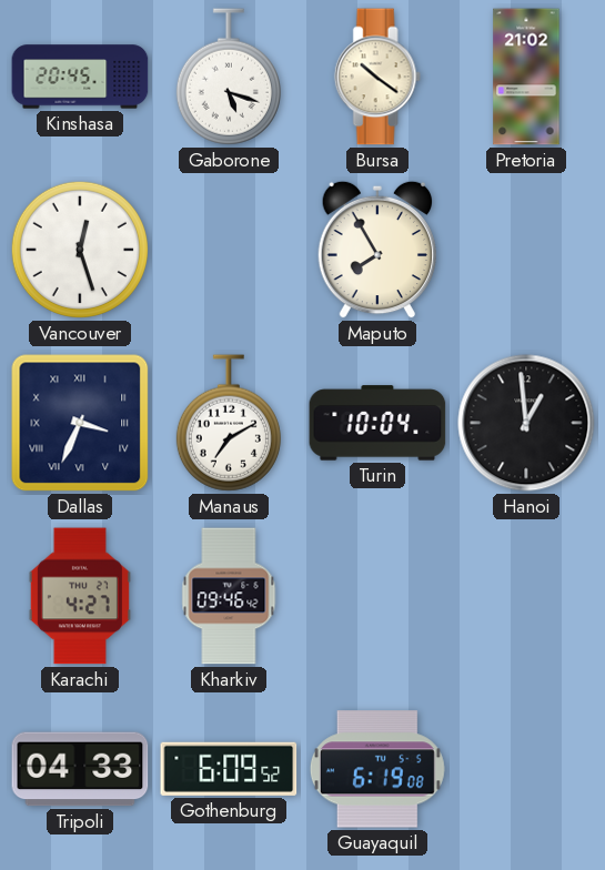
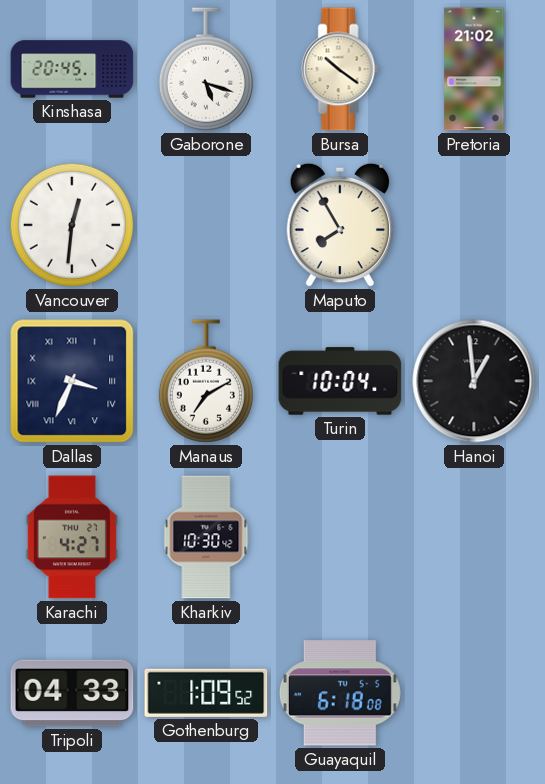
Vancouver: 12:27 -> 12:31 (72, 225)
Kharkiv: 09:46 -> 10:30 (206, 537)
Gothenburg: 6:09 -> 1:09 (206, 693)
Guayaquil: 6:19 -> 6:18 (340, 693)
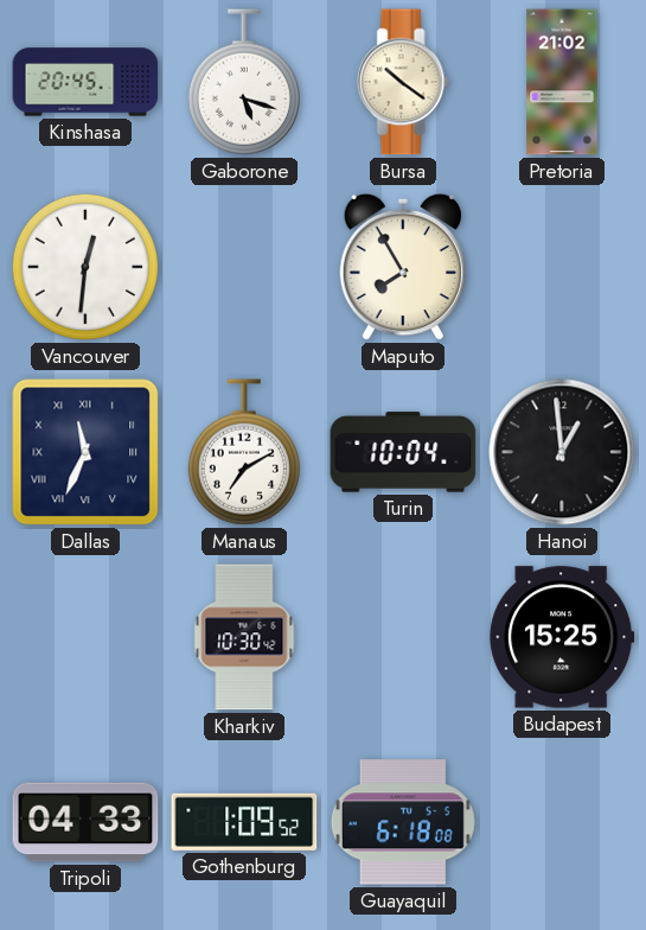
Dallas: 3:34 -> 11:34 (85, 452)
Karachi: 4:27 -> none (72, 537)
Budapest: none -> 15:25 (562, 637)
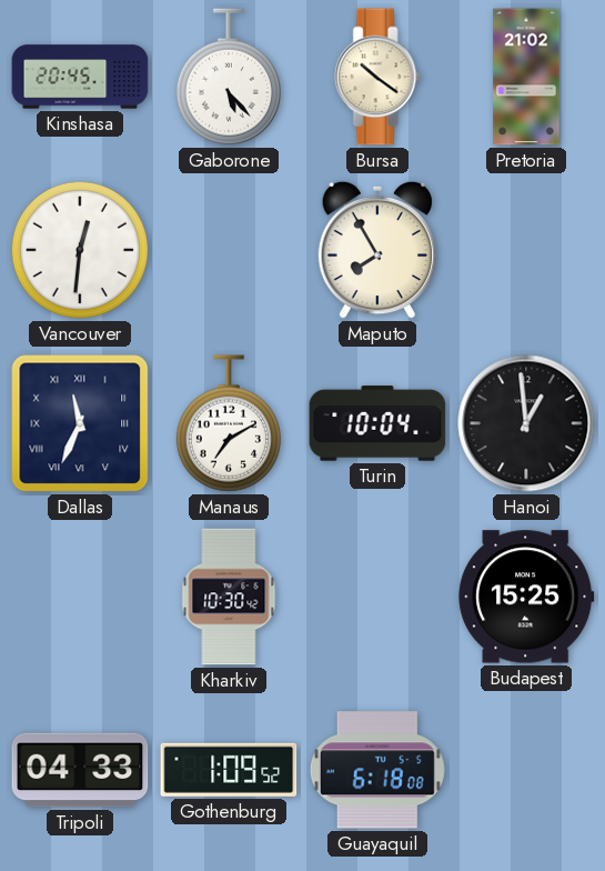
Gaborone: 5:18 -> 5:23 (229, 77)
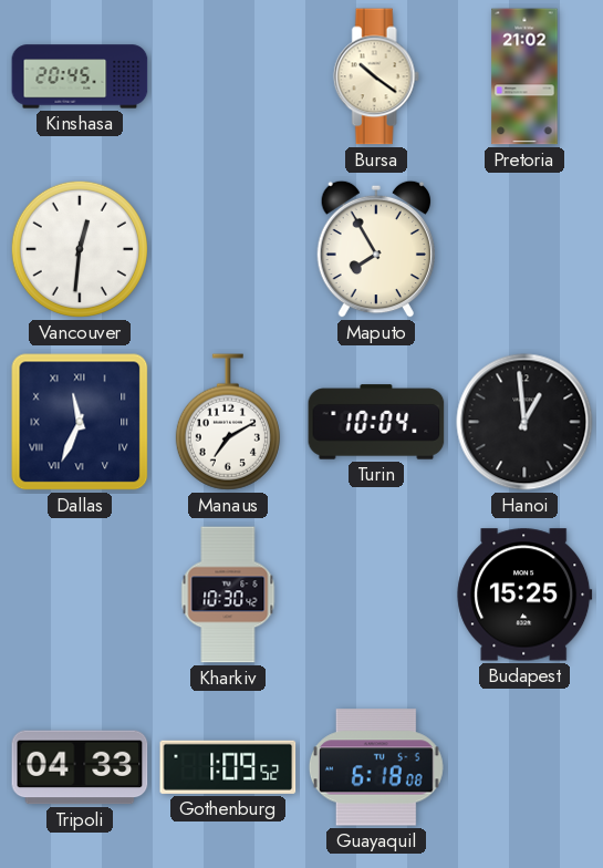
Gaborone: 5:23 -> none (229, 77)
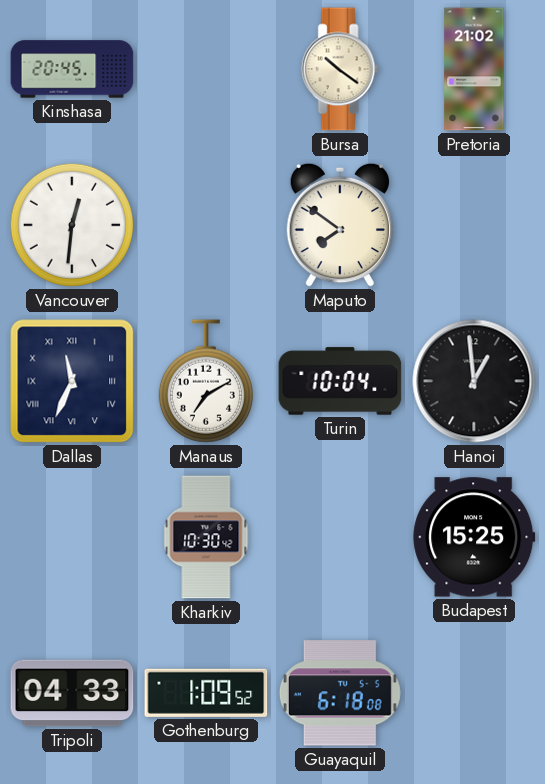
Maputo: 7:55 -> 7:51 (339, 225)
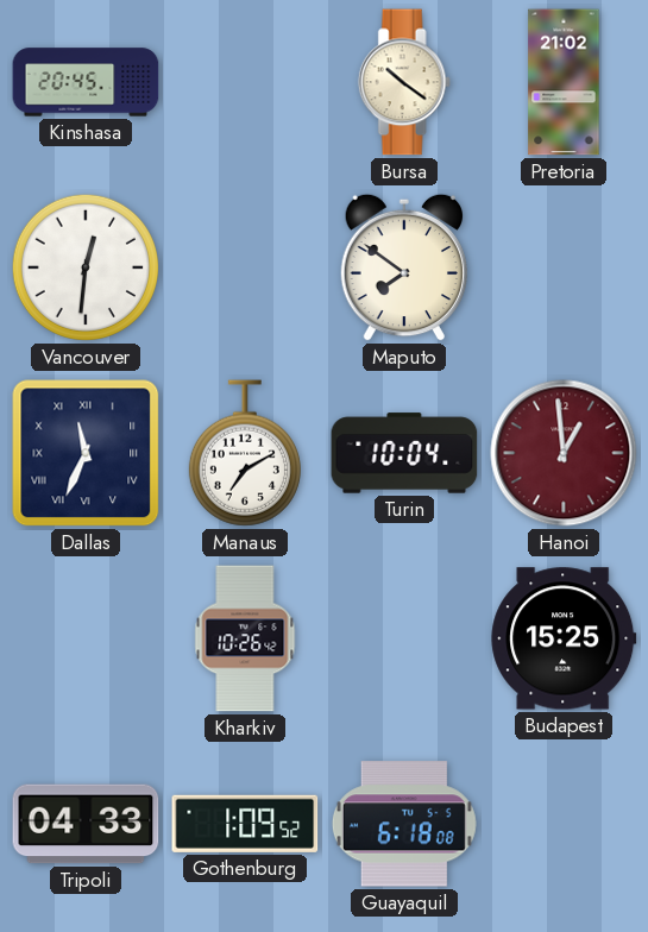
Hanoi dial: black -> burgundy (564, 453)
Kharkiv: 10:30 -> 10:26 (245, 638)
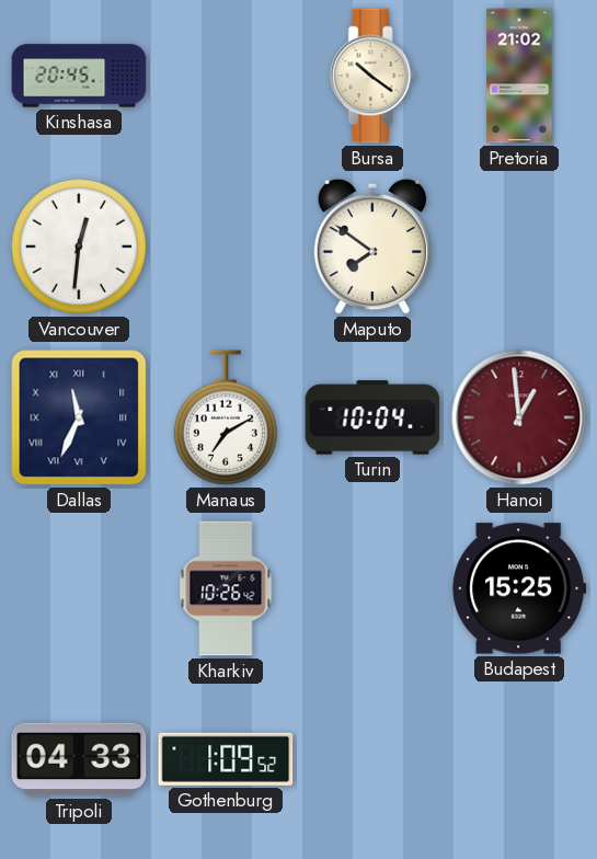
Guayaquil: 6:18 -> none (404, 824)
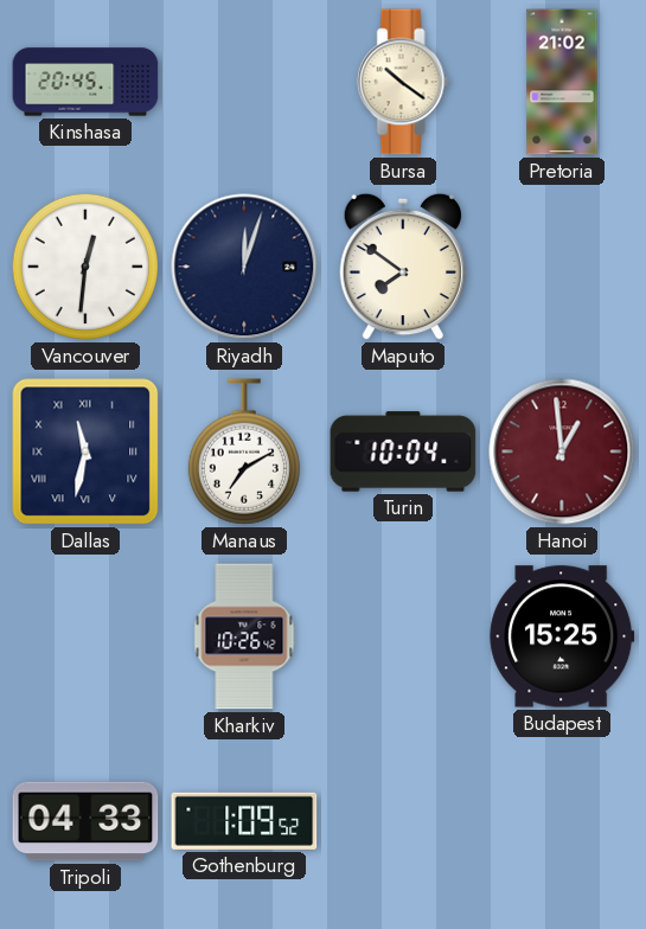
Riyadh: none -> 12:03 (244, 267)
Dallas: 11:34 -> 11:32 (85, 451)
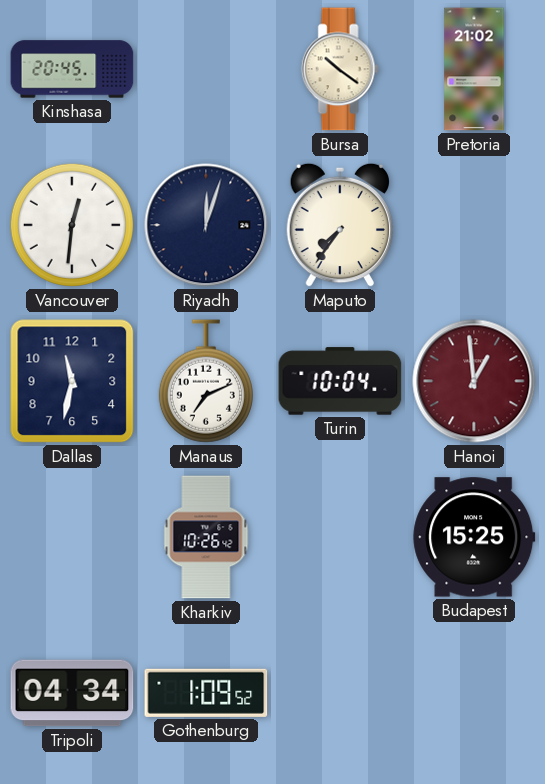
Maputo: 7:51 -> 7:36 (339, 225)
Dallas numerals: Roman -> Arabic (72, 381)
Manaus: 7:10 -> 7:11 (206, 381)
Tripoli: 04:33 -> 04:34 (72, 693)
